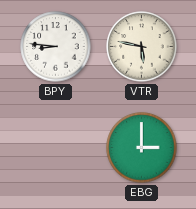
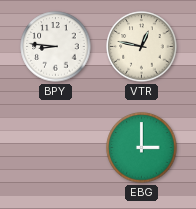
VTR: 5:47 -> 12:47 (142, 47)
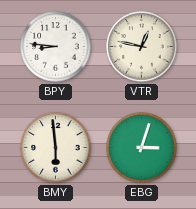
BMY: none -> 5:59 (56, 148)
EBG: 3:00 -> 3:03 (142, 148)
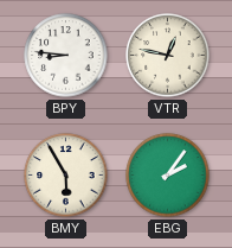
BMY: 5:59 -> 5:55 (66, 176)
EBG: 3:03 -> 2:06 (168, 176)
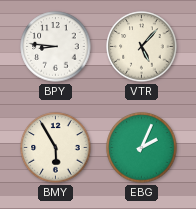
VTR: 12:47 -> 5:07 (142, 47)
EBG: 2:06 -> 2:04 (142, 148)
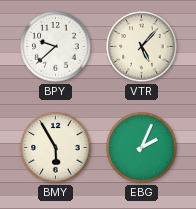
BPY: 8:46 -> 9:38 (56, 47)
